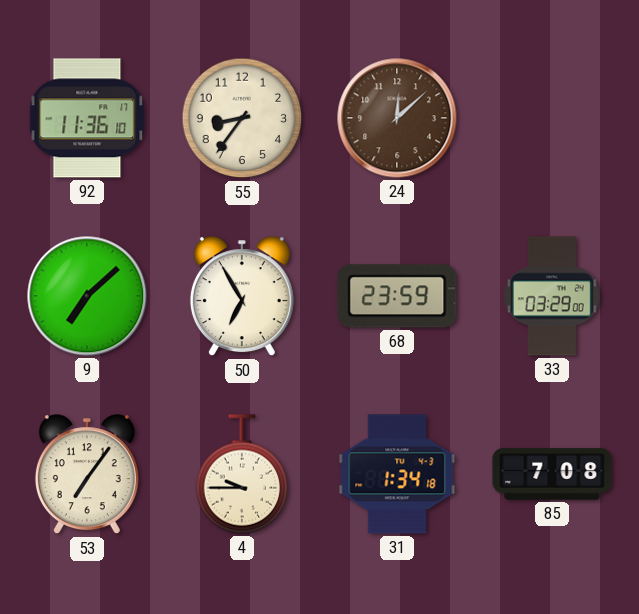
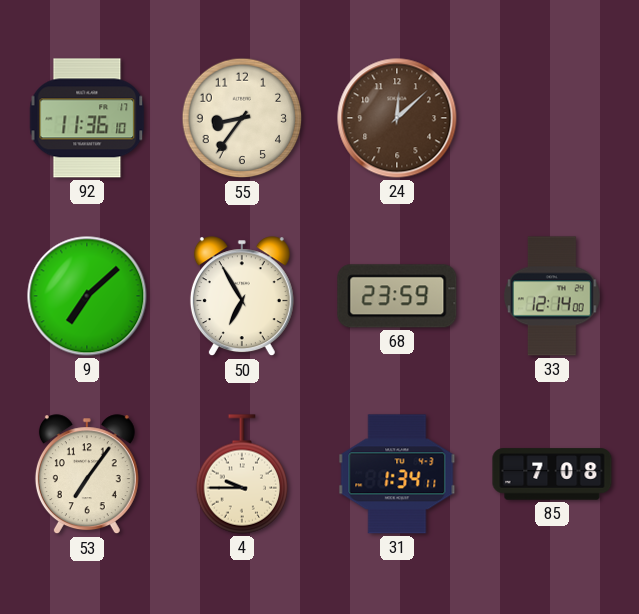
33: 03:29 -> 12:14 (553, 296)
31: 1:34:18 -> 1:34:11 (397, 474)
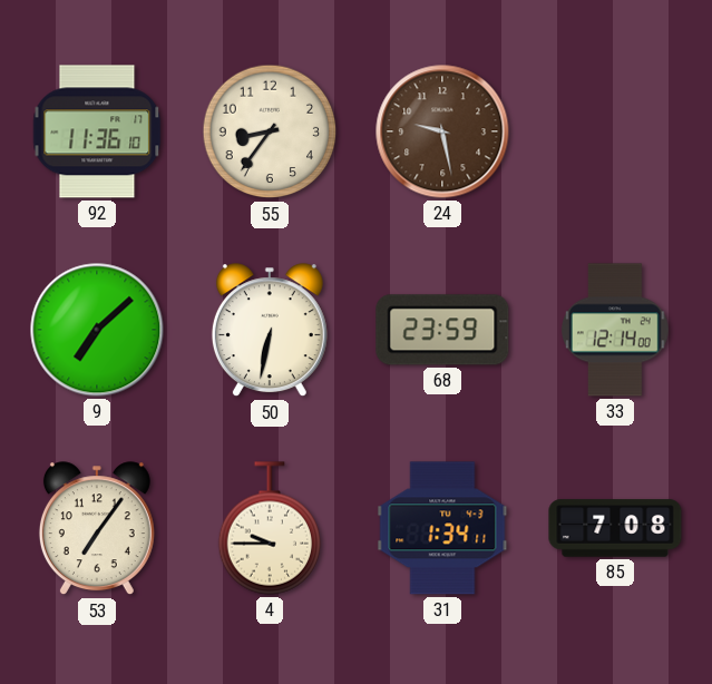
24: 12:08 -> 9:28 (442, 131)
50: 6:55 -> 6:32 (270, 331)
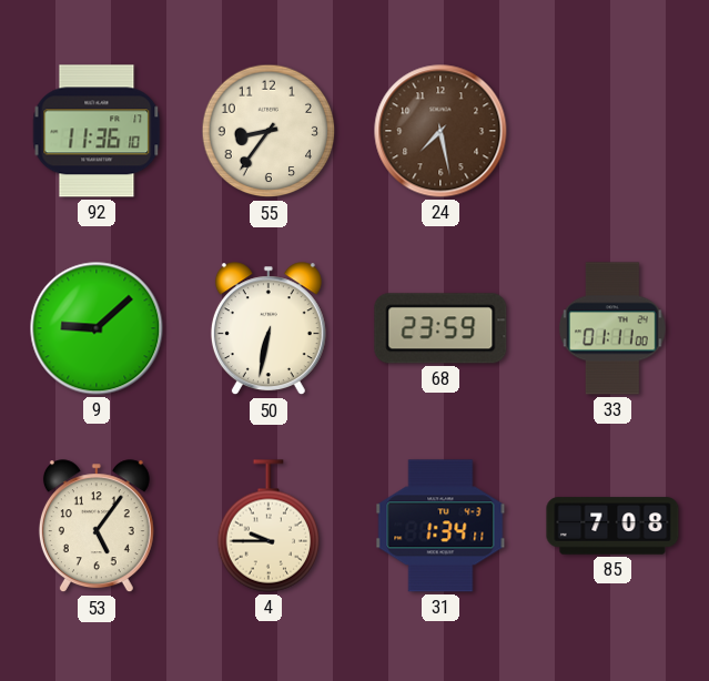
24: 9:28 -> 7:28 (440, 131)
9: 7:08 -> 9:08 (97, 328)
33: 12:14 -> 01:11 (614, 328)
53: 7:06 -> 5:06 (97, 527)
